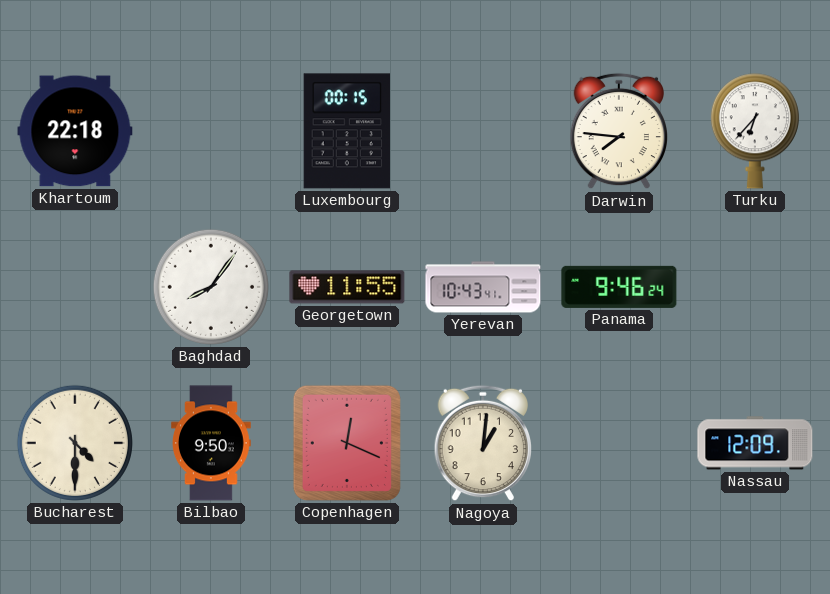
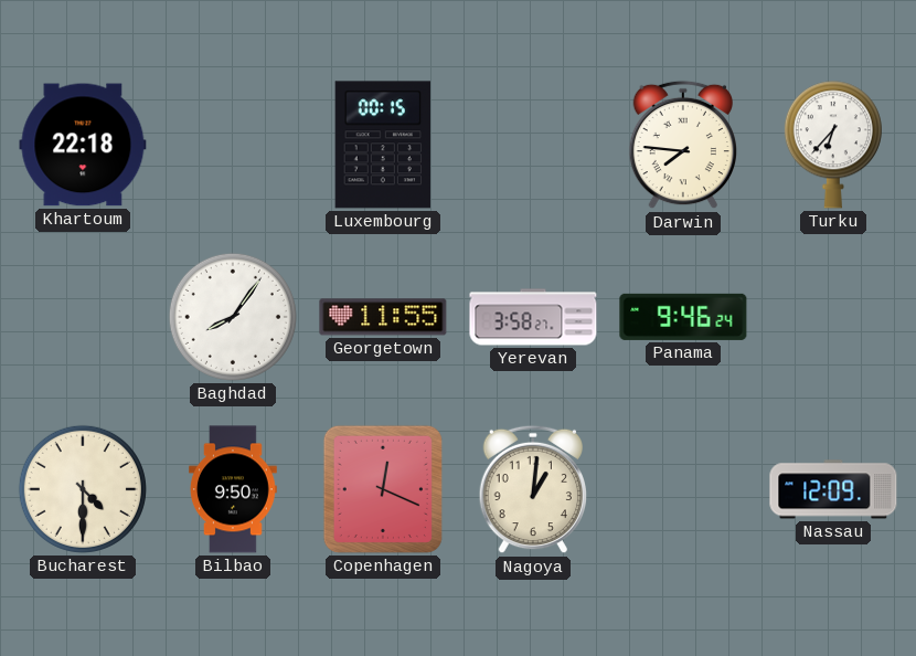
Yerevan: 10:43 -> 3:58 (533, 317)
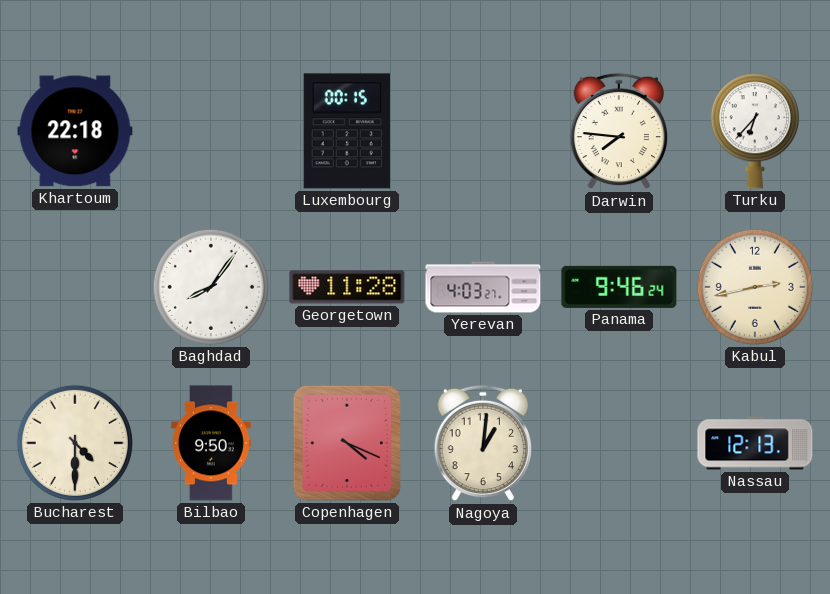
Georgetown: 11:55 -> 11:28 (347, 287)
Yerevan: 3:58 -> 4:03 (483, 287)
Kabul: none -> 2:43 (755, 287)
Copenhagen: 12:19 -> 4:19 (347, 443)
Nassau: 12:09 -> 12:13 (755, 443)
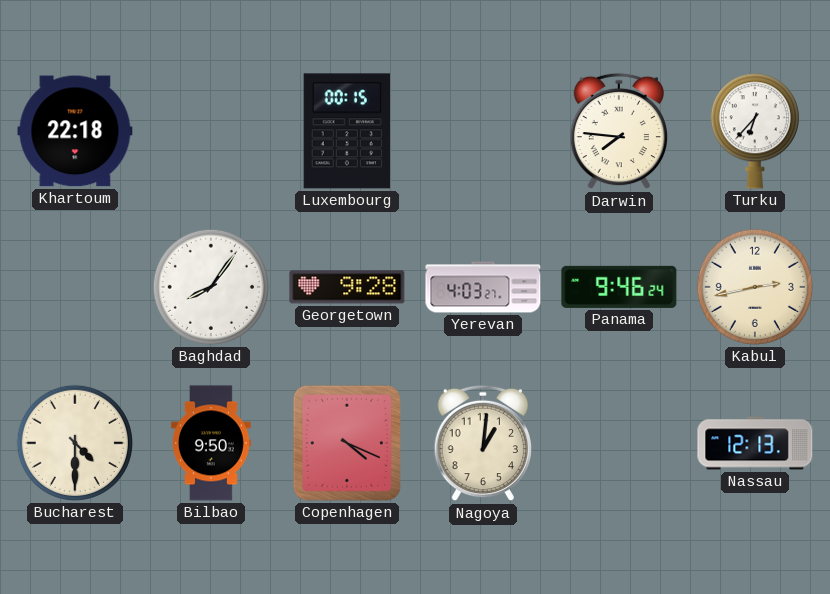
Georgetown: 11:28 -> 9:28 (347, 287)
